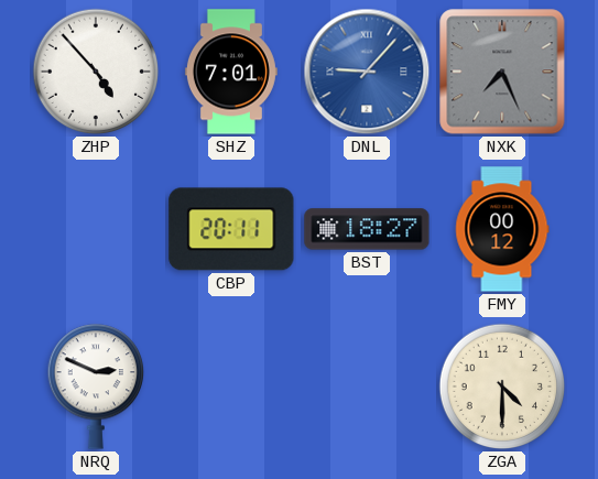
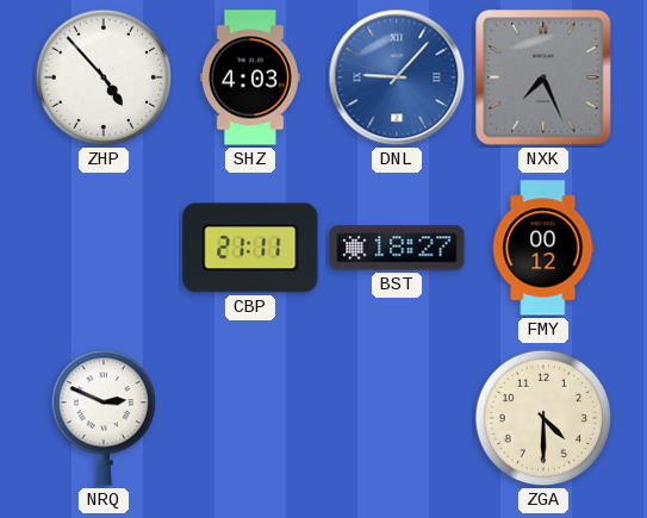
SHZ: 7:01 -> 4:03 (250, 77)
CBP: 20:11 -> 21:11 (250, 248)
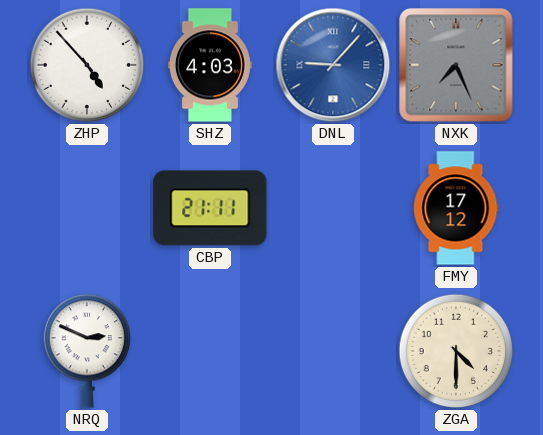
BST: 18:27 -> none (397, 248)
FMY: 00:12 -> 17:12 (456, 208)
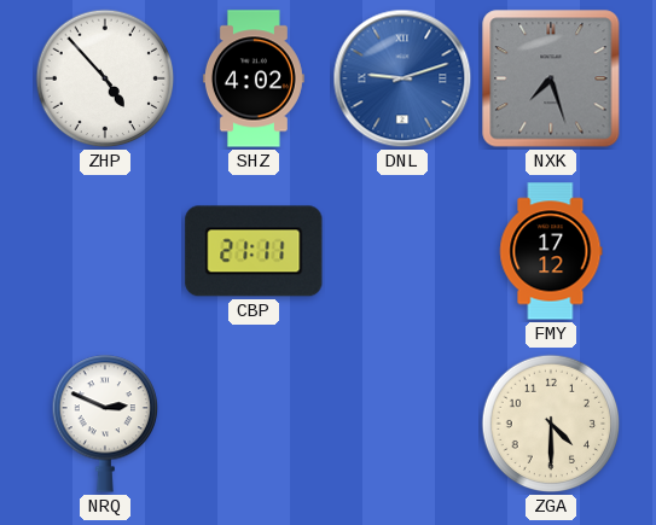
SHZ: 4:03 -> 4:02 (254, 78)
DNL: 9:07 -> 9:12 (402, 78)
NXK: 7:26 -> 7:27 (551, 78)
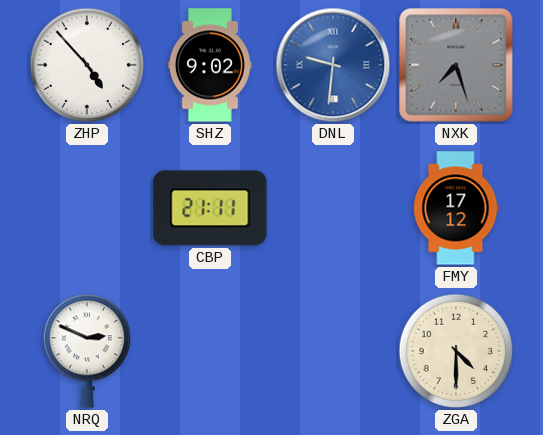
SHZ: 4:02 -> 9:02 (210, 65)
DNL: 9:12 -> 9:31 (333, 65)
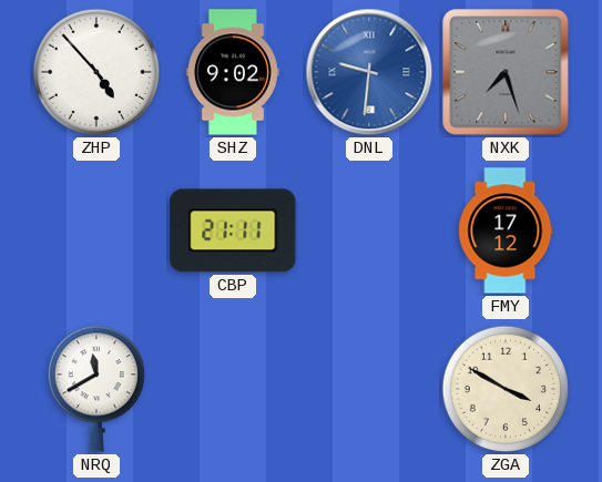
NRQ: 2:49 -> 11:40 (95, 389)
ZGA: 4:30 -> 3:50 (506, 389)
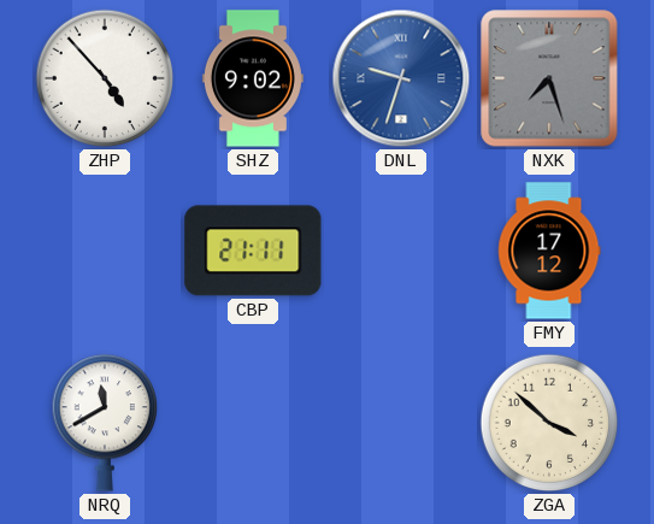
DNL: 9:31 -> 9:33 (401, 78)
ZGA: 3:50 -> 3:52 (549, 423)
